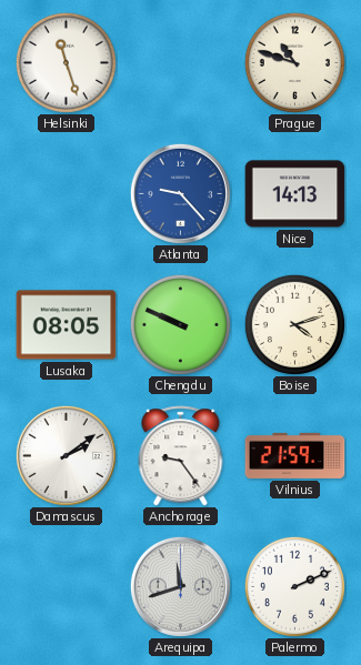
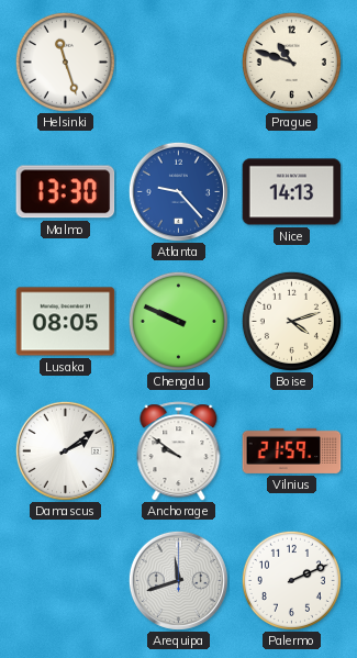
Malmo: none -> 13:30 (66, 192)
Anchorage: 9:24 -> 9:51 (179, 451)
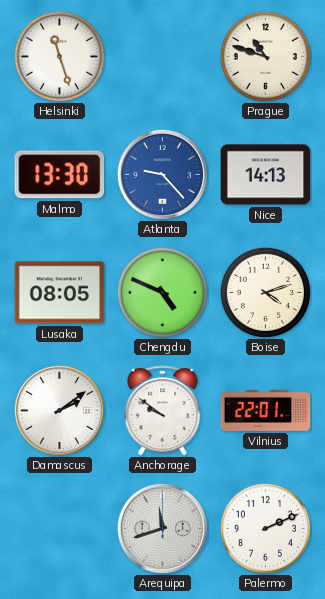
Chengdu: 9:49 -> 4:49 (162, 292)
Vilnius: 21:59 -> 22:01 (266, 410)
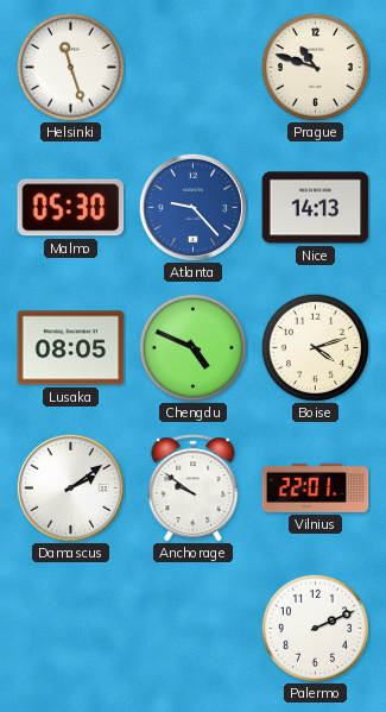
Malmo: 13:30 -> 05:30 (71, 208)
Arequipa: 11:42 -> none (162, 528)
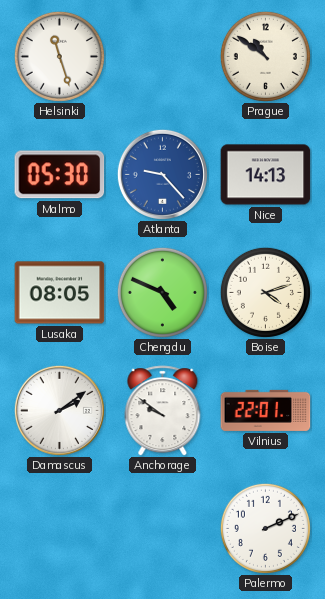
Prague: 10:48 -> 10:51 (265, 56)
